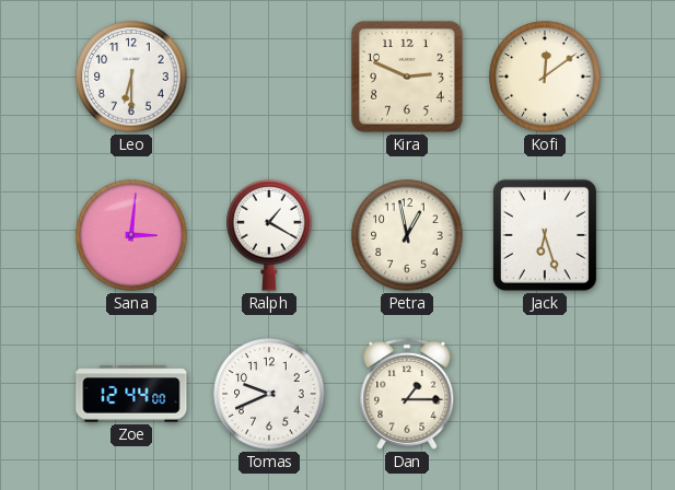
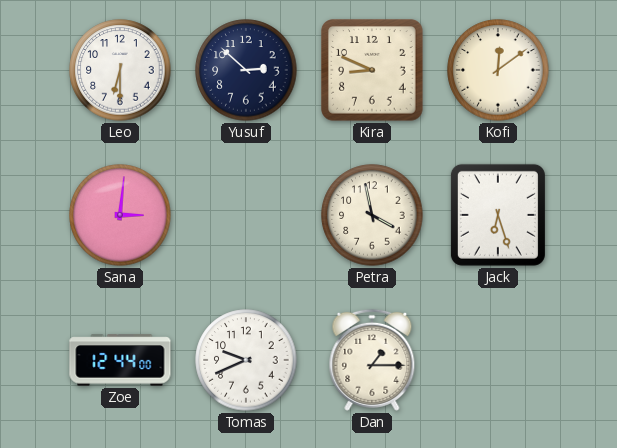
Yusuf: none -> 2:52 (246, 70)
Kira: 2:49 -> 8:49 (372, 70)
Ralph: 1:20 -> none (269, 235)
Petra: 12:58 -> 3:58 (372, 215)
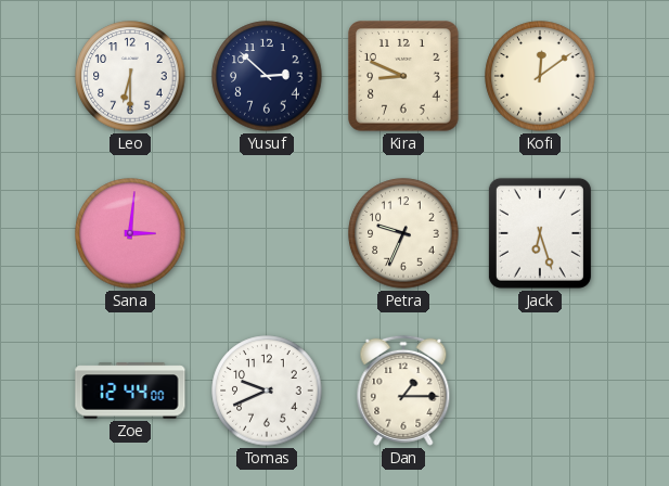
Petra: 3:58 -> 9:34 (403, 233)
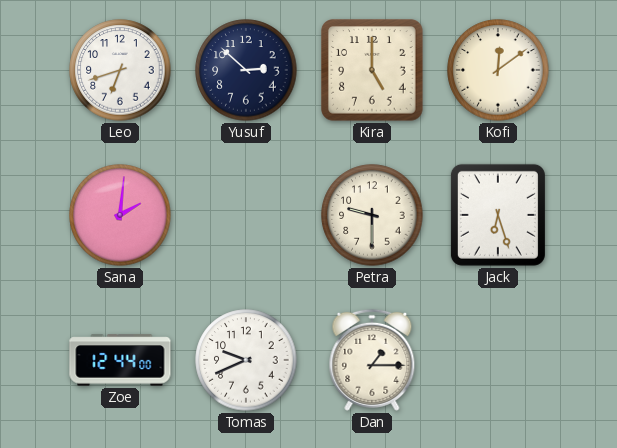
Leo: 6:30 -> 6:42 (120, 70)
Kira: 8:49 -> 5:00 (372, 70)
Sana: 3:01 -> 2:01 (120, 215)
Petra: 9:34 -> 9:30 (372, 215)
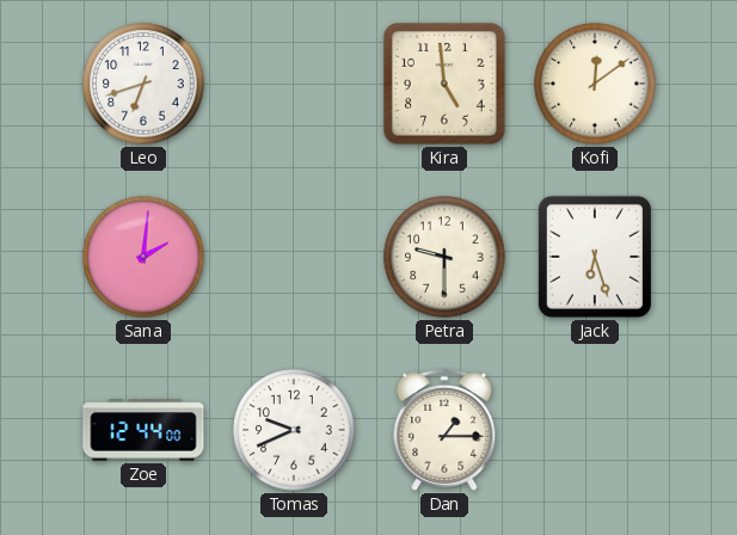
Yusuf: 2:52 -> none (246, 70)
Kira: 5:00 -> 4:59 (444, 84)
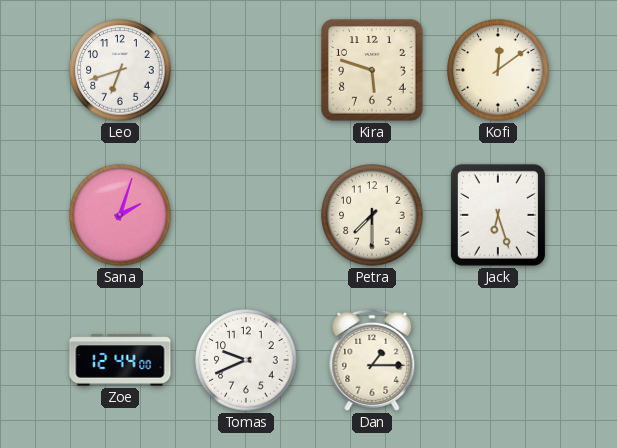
Kira: 4:59 -> 5:48 (372, 70)
Sana: 2:01 -> 2:03 (120, 215)
Petra: 9:30 -> 7:30 (372, 215)
